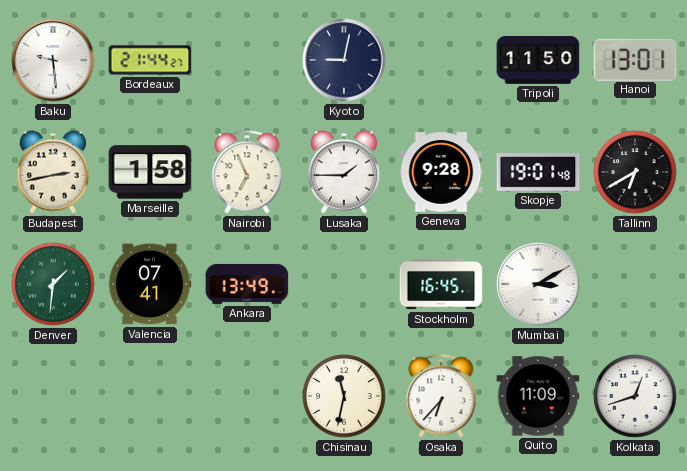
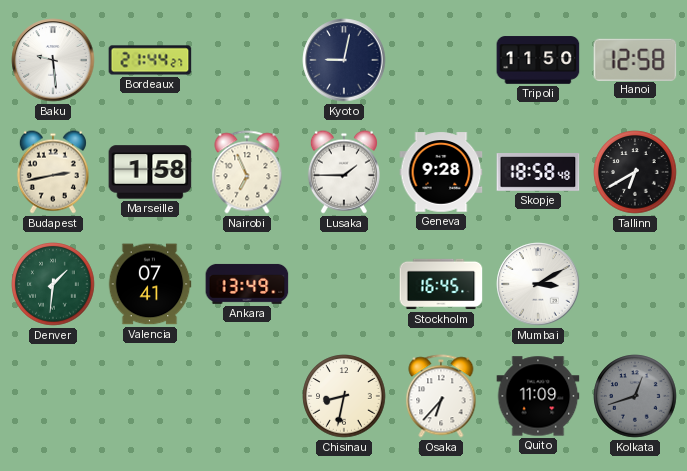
Hanoi: 13:01 -> 12:58 (635, 59)
Skopje: 19:01 -> 18:58 (538, 173)
Chisinau: 11:32 -> 8:32 (344, 396)
Kolkata dial: white -> grey (635, 396)
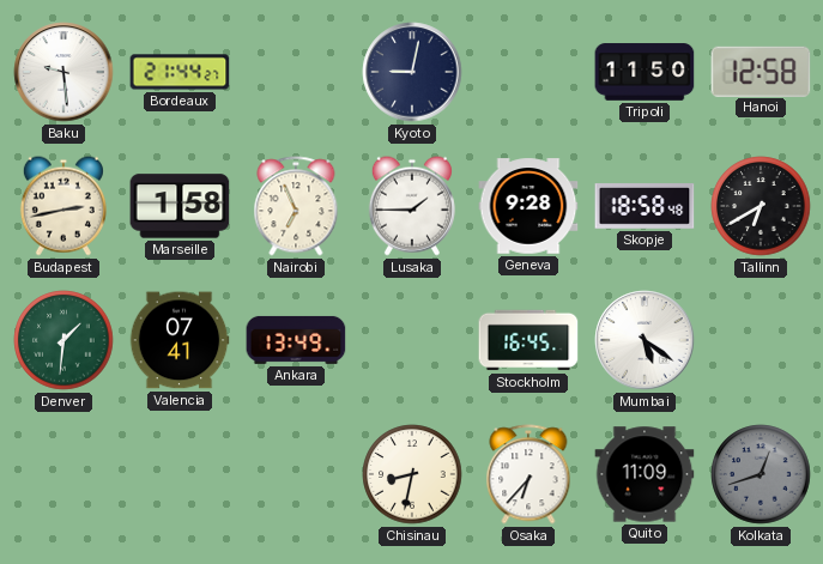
Mumbai: 3:10 -> 5:21 (645, 340)
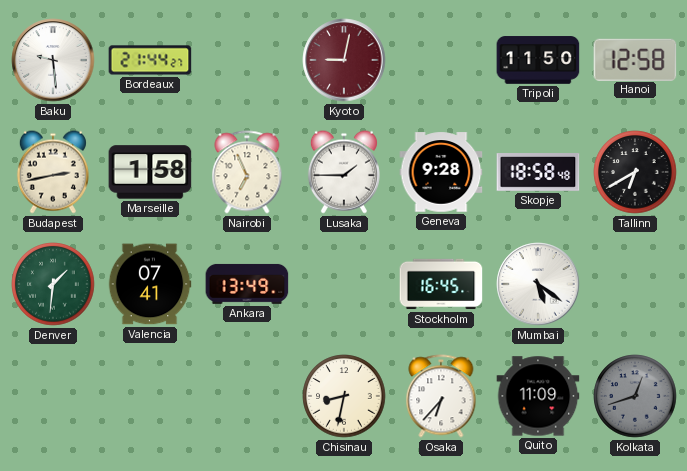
Kyoto dial: navy -> burgundy (344, 60)
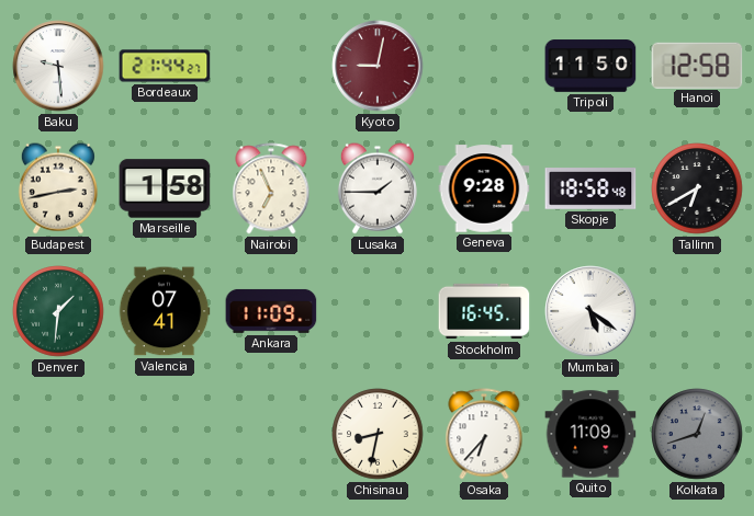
Ankara: 13:49 -> 11:09 (271, 311)
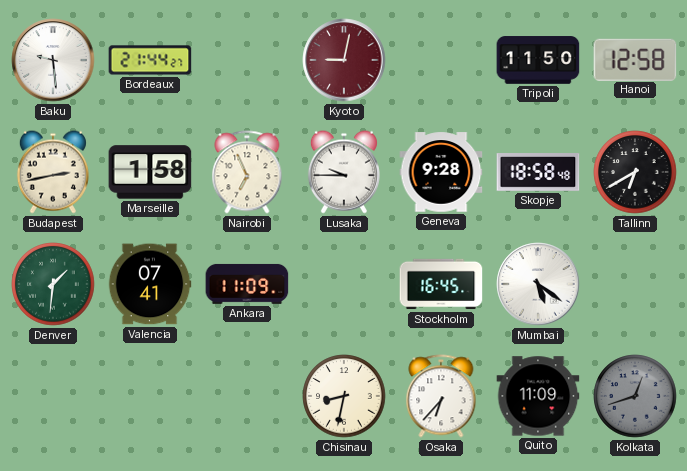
Lusaka: 1:45 -> 9:45 (344, 172)
